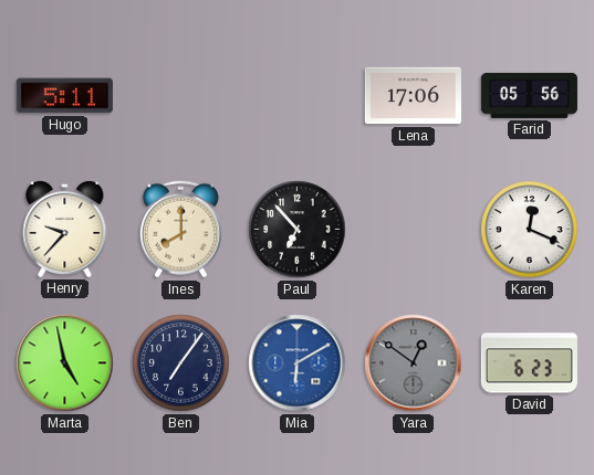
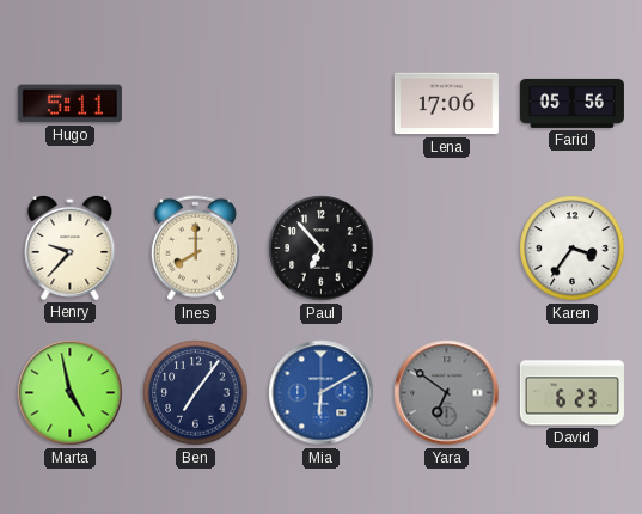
Karen: 12:19 -> 3:36 (573, 249)
Yara: 12:51 -> 6:51 (447, 393)
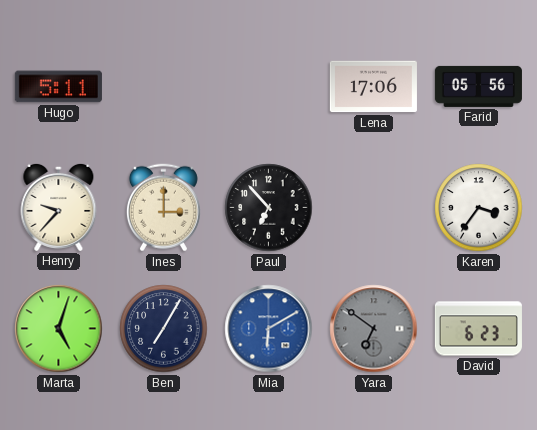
Ines: 8:00 -> 3:00 (163, 208)
Marta: 4:58 -> 5:03 (59, 329)
Ben: 7:06 -> 7:05 (164, 329)
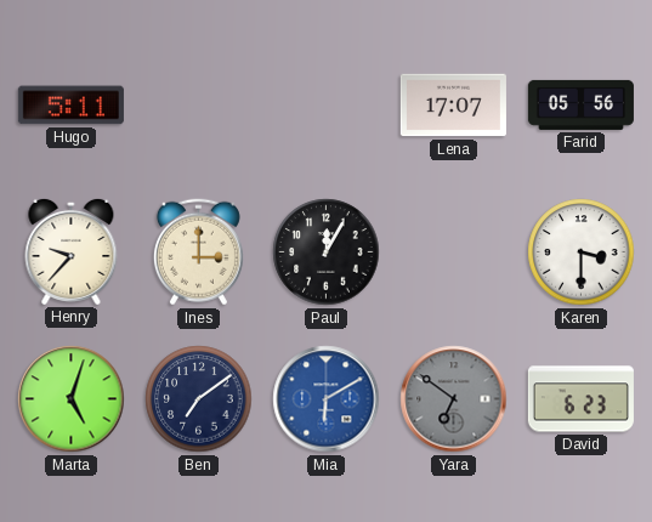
Lena: 17:06 -> 17:07 (453, 106)
Paul: 6:53 -> 12:05 (327, 253)
Karen: 3:36 -> 3:30 (582, 253)
Ben: 7:05 -> 7:09 (199, 399)
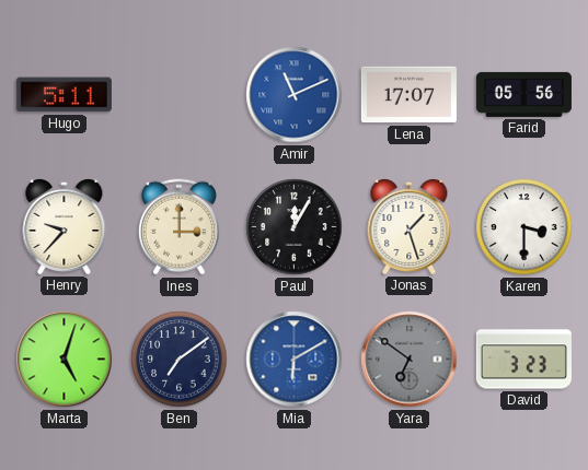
Amir: none -> 11:11 (295, 95)
Jonas: none -> 1:27 (410, 226)
David: 6:23 -> 3:23 (523, 360)
